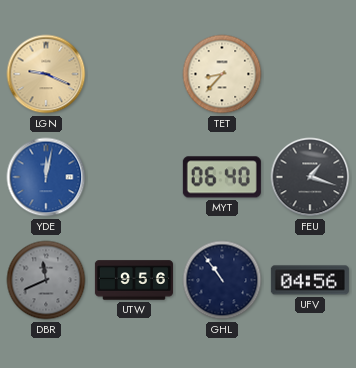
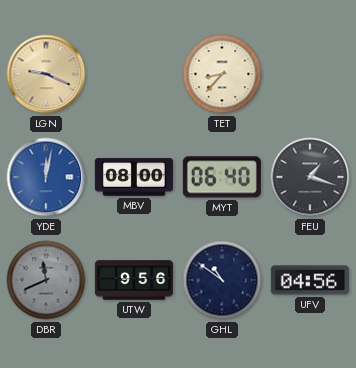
MBV: none -> 08:00 (134, 177)
GHL: 10:54 -> 10:51 (222, 280)
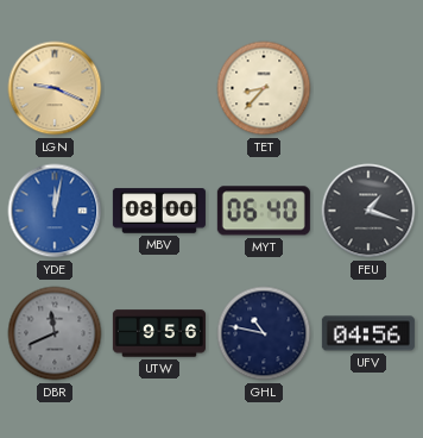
GHL: 10:51 -> 10:47 (264, 333)
